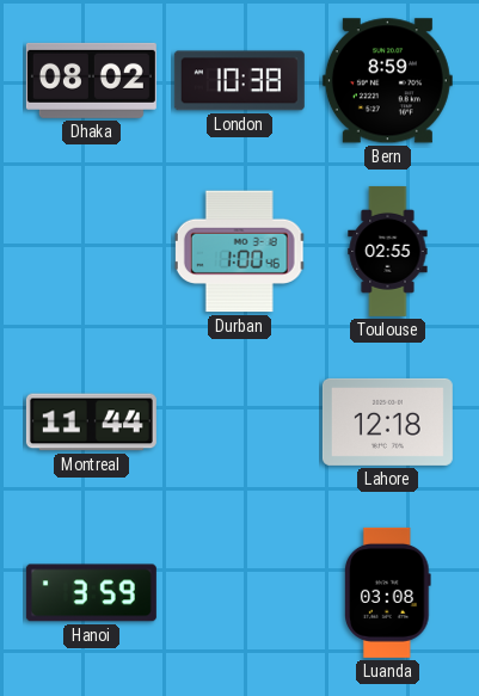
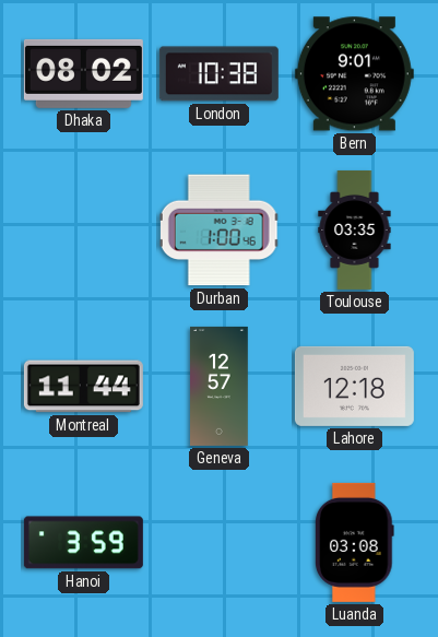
Bern: 8:59 -> 9:01 (354, 74)
Toulouse: 02:55 -> 03:35 (355, 229)
Geneva: none -> 12:57 (220, 386)
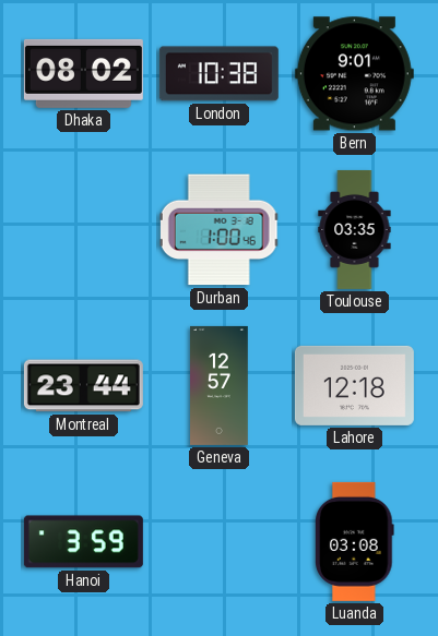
Montreal: 11:44 -> 23:44 (83, 386)
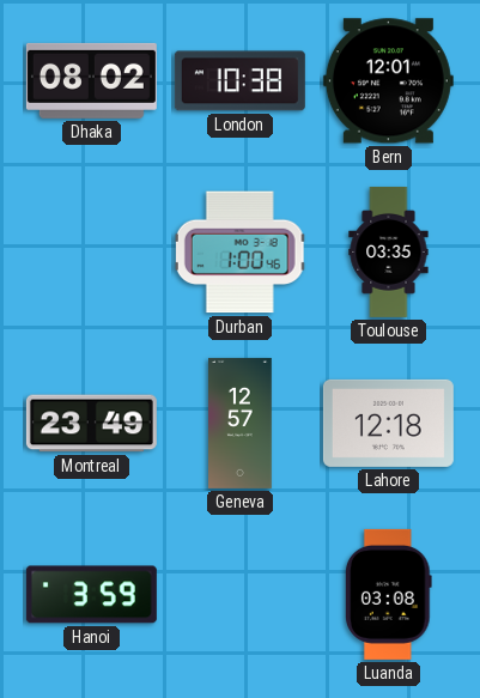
Bern: 9:01 -> 12:01 (388, 81)
Montreal: 23:44 -> 23:49 (91, 424)
